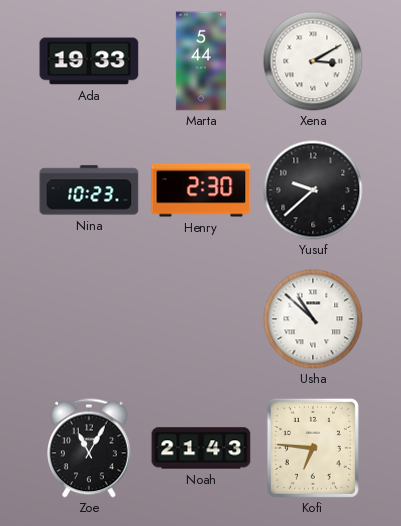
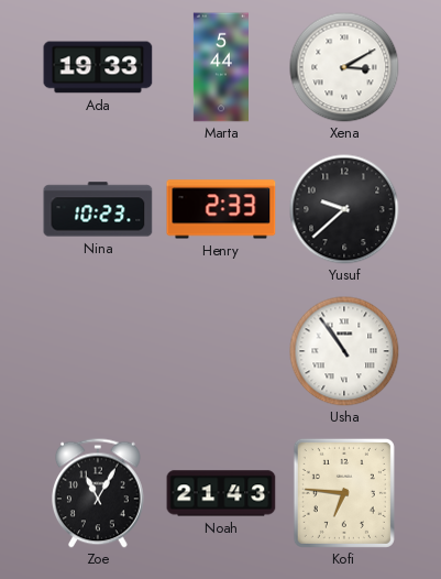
Henry: 2:30 -> 2:33 (221, 209)
Usha: 10:52 -> 10:54 (344, 351)
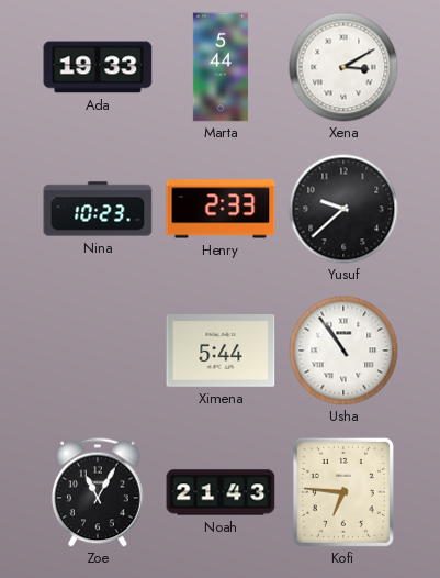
Ximena: none -> 5:44 (221, 352)
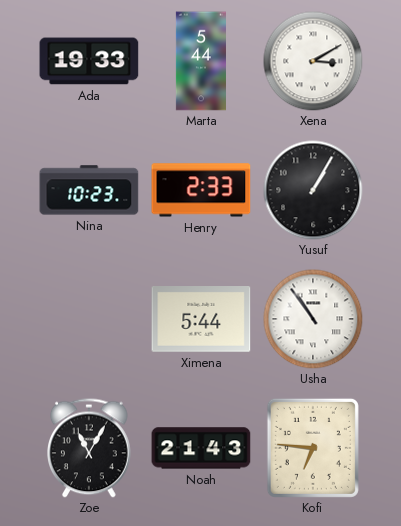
Yusuf: 9:38 -> 1:05 (313, 190)
